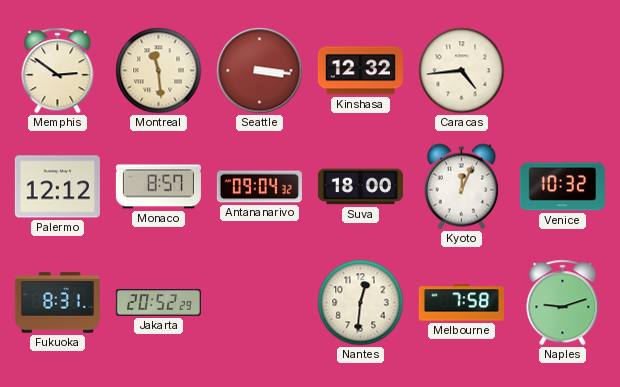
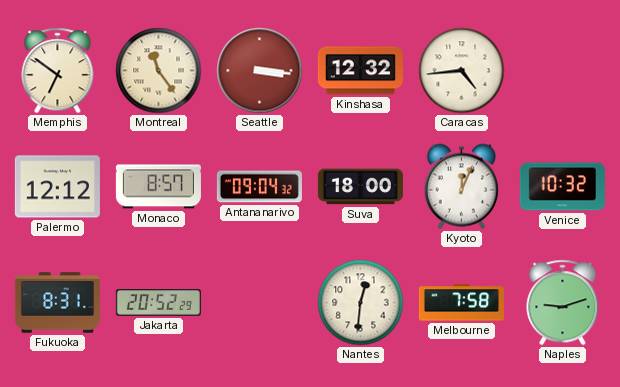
Memphis: 2:51 -> 6:51 (58, 71)
Montreal: 11:29 -> 11:24 (159, 71)
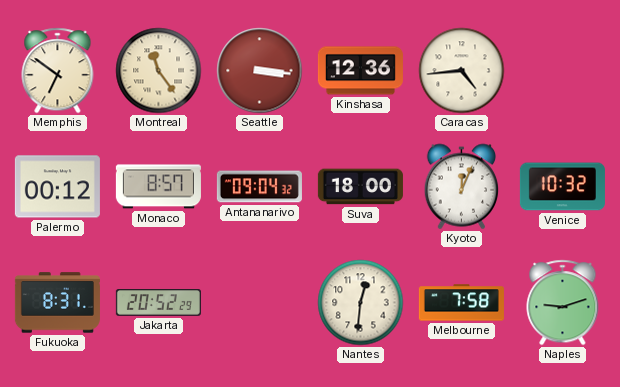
Kinshasa: 12:32 -> 12:36 (360, 71)
Palermo: 12:12 -> 00:12 (57, 187)
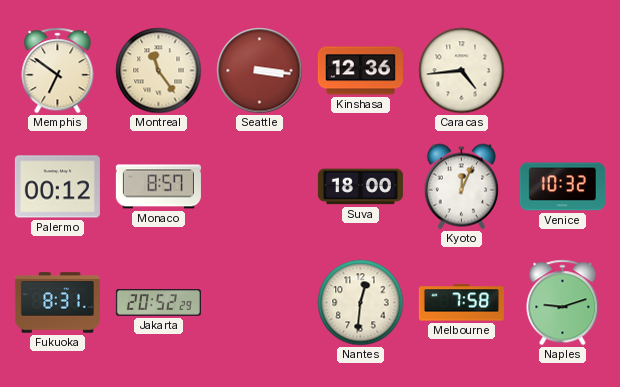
Antananarivo: 09:04 -> none (259, 187)
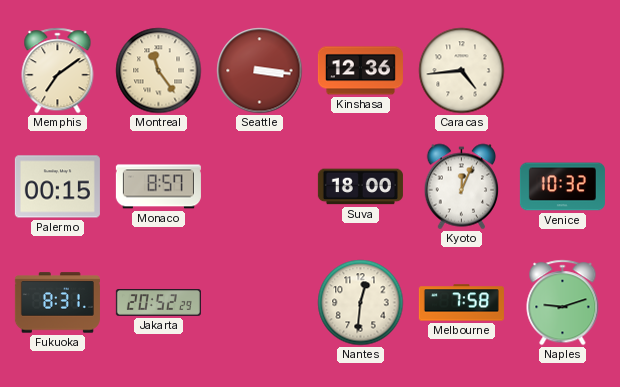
Memphis: 6:51 -> 7:09 (58, 71)
Palermo: 00:12 -> 00:15 (57, 187)
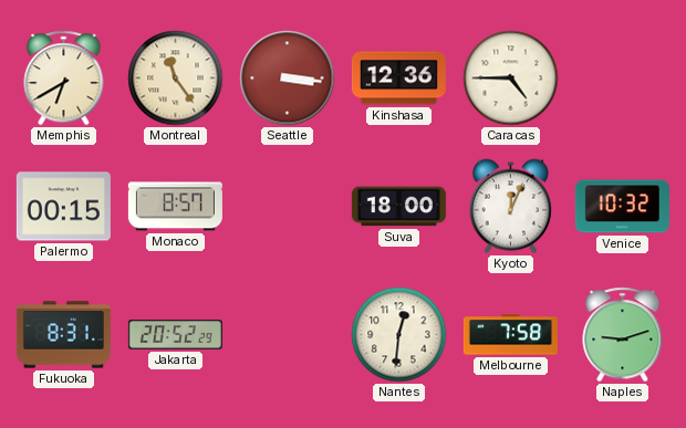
Memphis: 7:09 -> 6:40 (64, 79)
Caracas: 4:44 -> 4:45 (511, 79)
